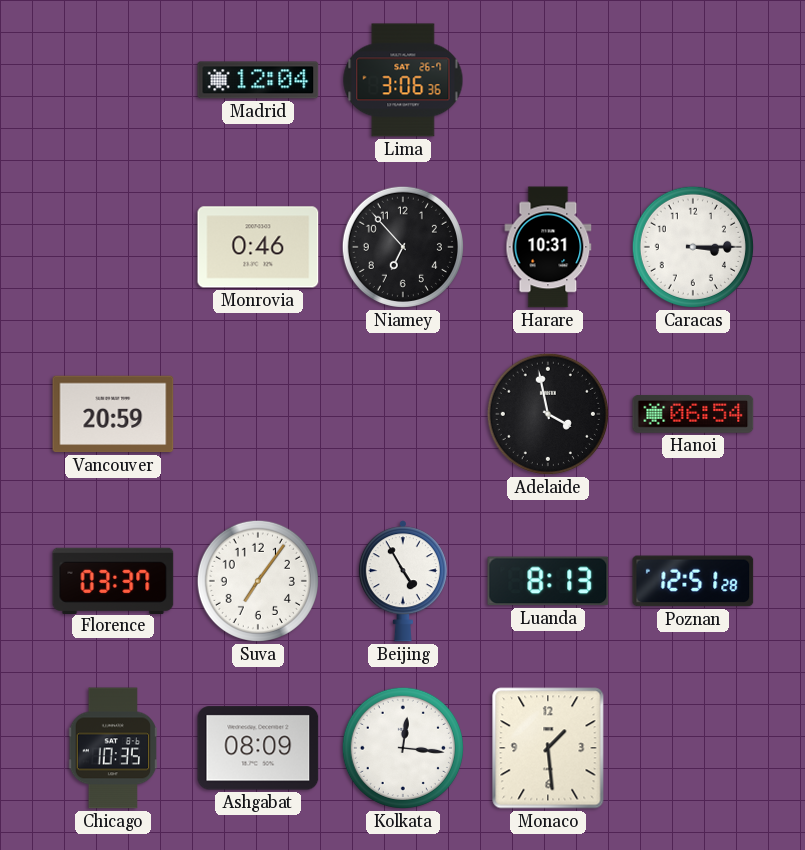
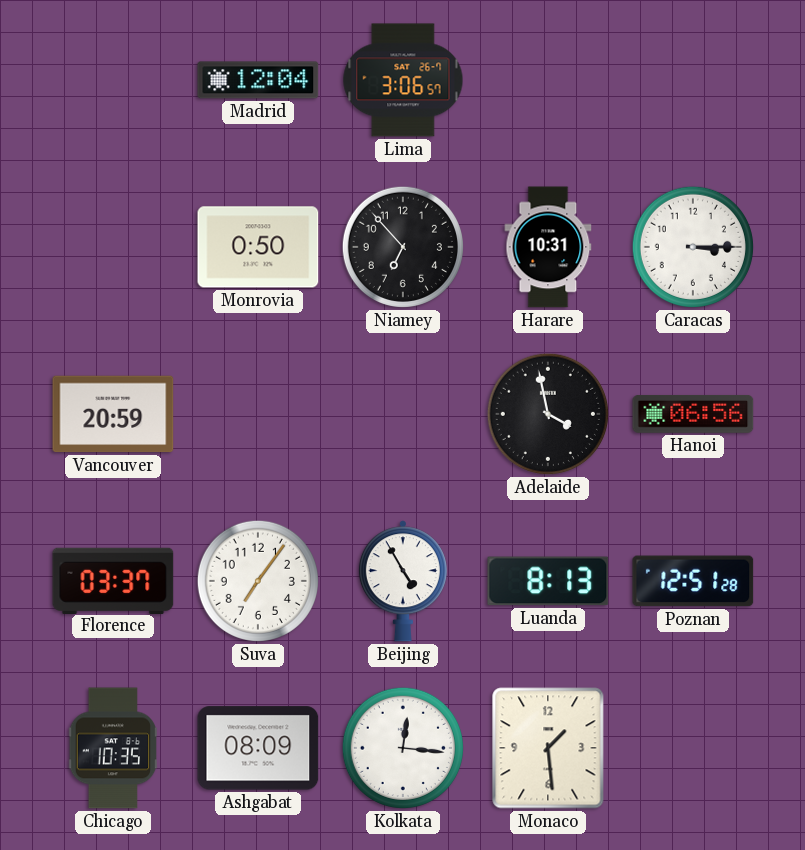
Lima: 3:06:36 -> 3:06:57 (403, 80)
Monrovia: 0:46 -> 0:50 (258, 247)
Hanoi: 06:54 -> 06:56 (693, 414)
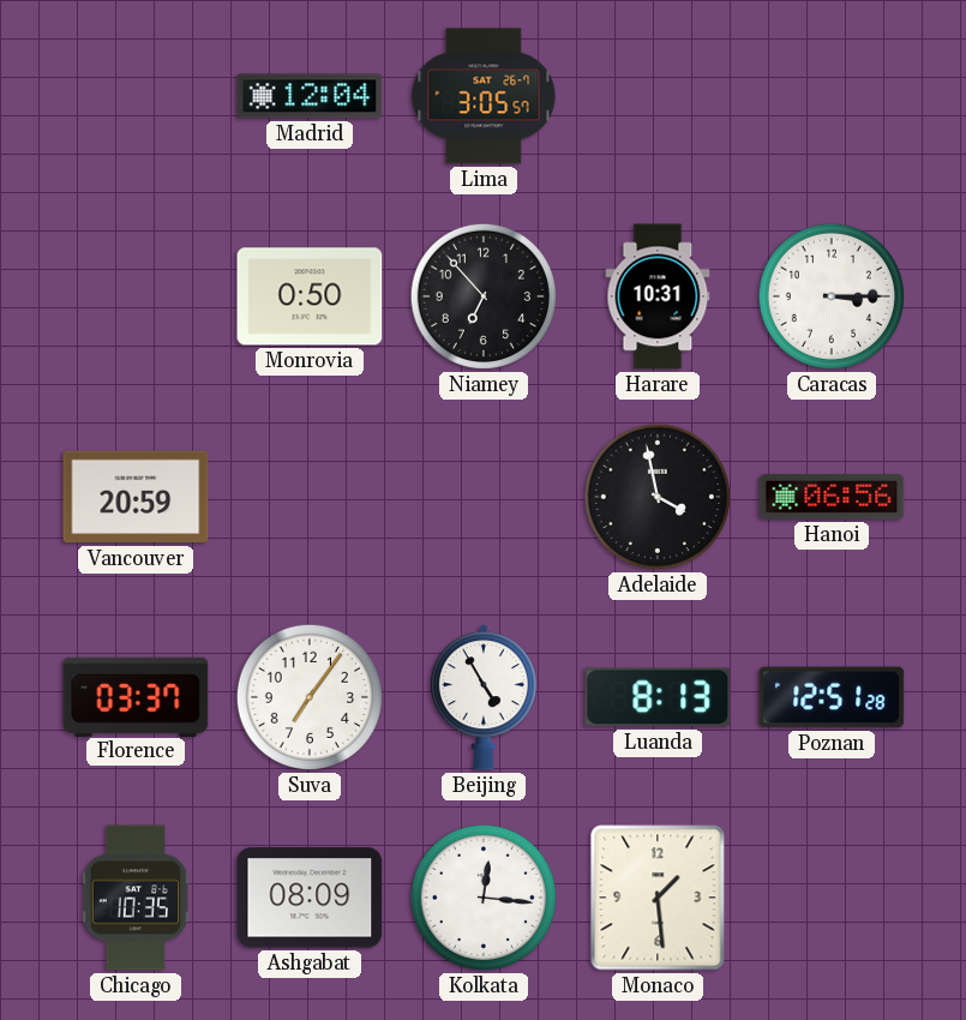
Lima: 3:06 -> 3:05 (484, 96)
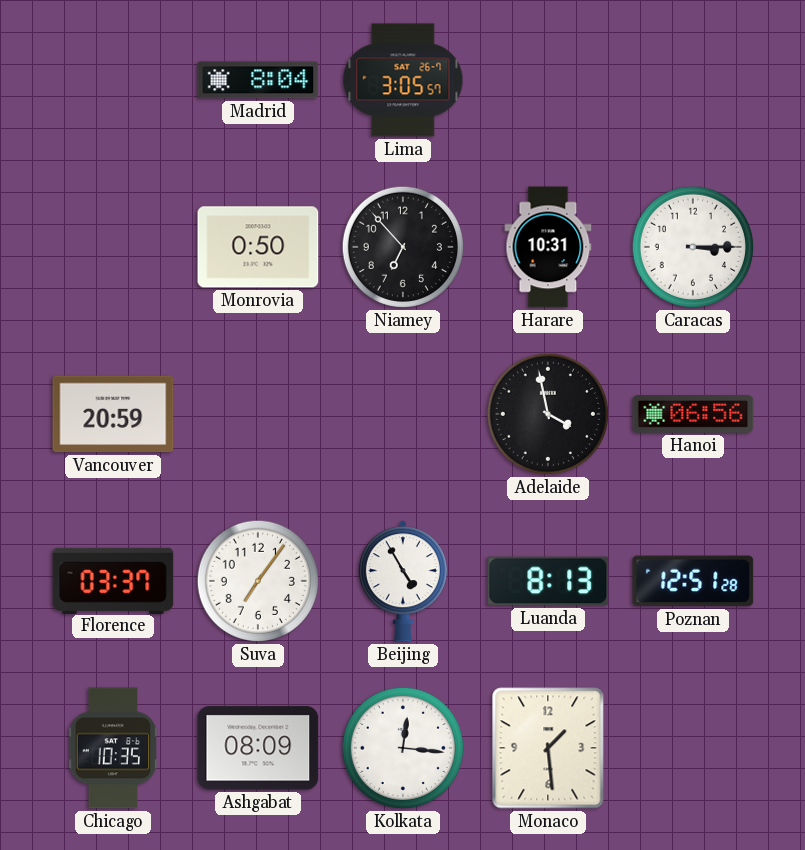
Madrid: 12:04 -> 8:04 (258, 80)
